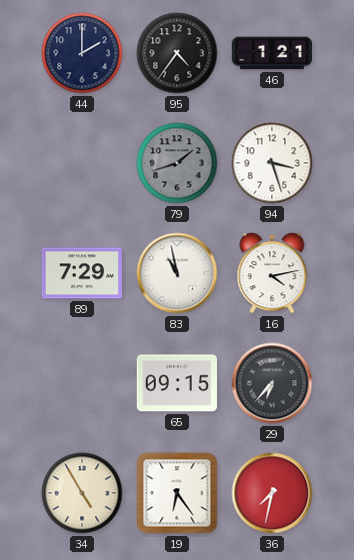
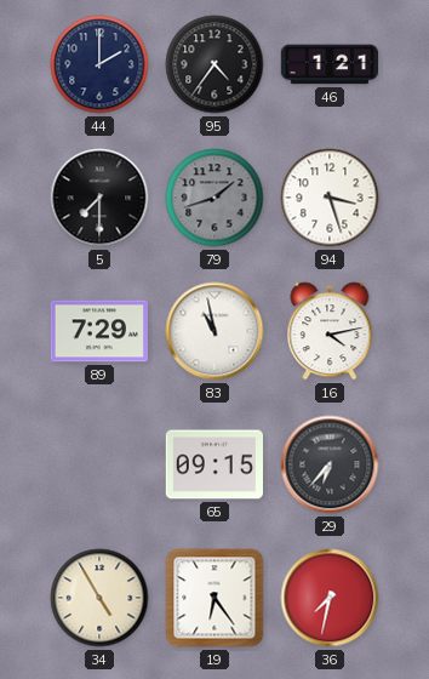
5: none -> 7:30 (99, 198)
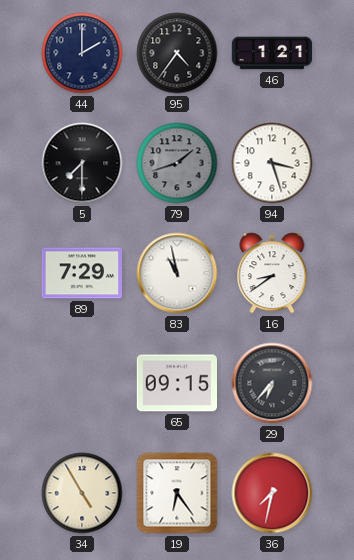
16: 4:13 -> 8:39 (272, 273)
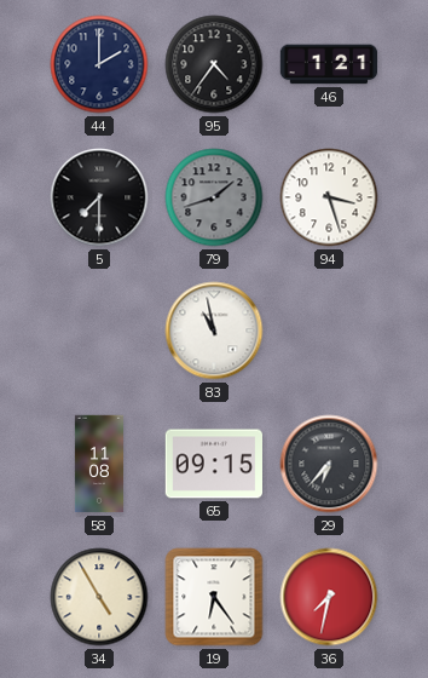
89: 7:29 -> none (81, 273)
16: 8:39 -> none (272, 273)
58: none -> 11:08 (99, 464)
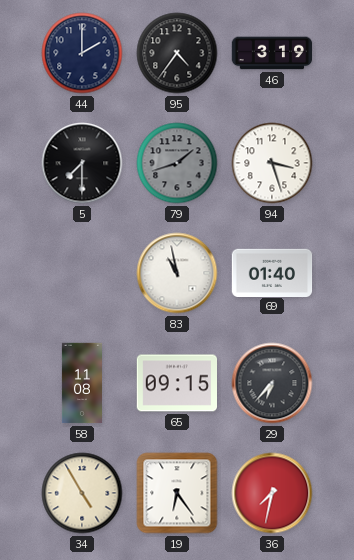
46: 1:21 -> 3:19 (272, 53)
69: none -> 01:40 (272, 272)
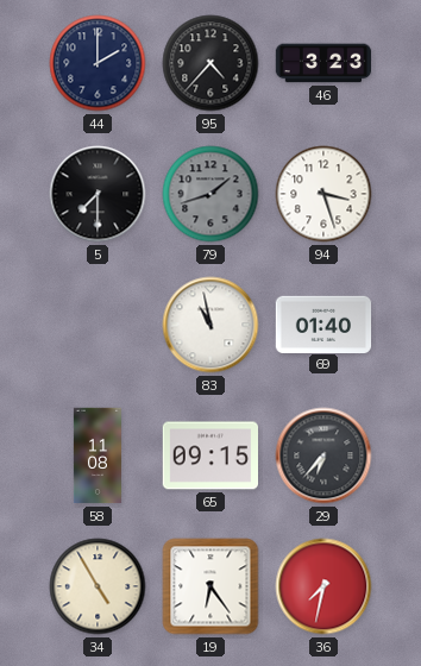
95: 4:36 -> 4:37 (211, 63)
46: 3:19 -> 3:23 (323, 63)
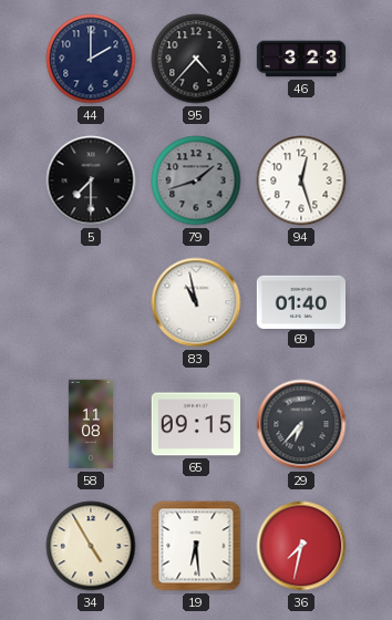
94: 3:27 -> 12:27 (301, 180)
19: 6:24 -> 6:29 (196, 546)
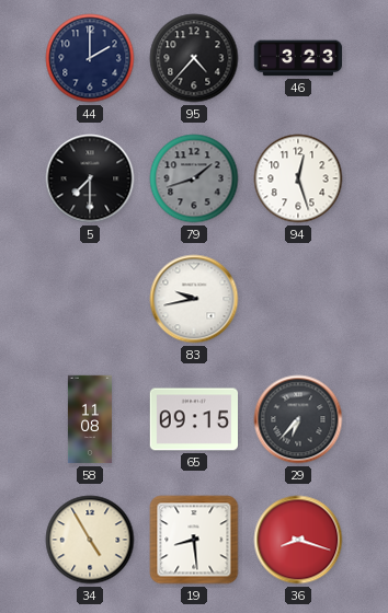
83: 10:58 -> 9:43 (194, 299)
69: 01:40 -> none (301, 301)
19: 6:29 -> 8:29 (194, 540)
36: 7:32 -> 8:18 (298, 540)
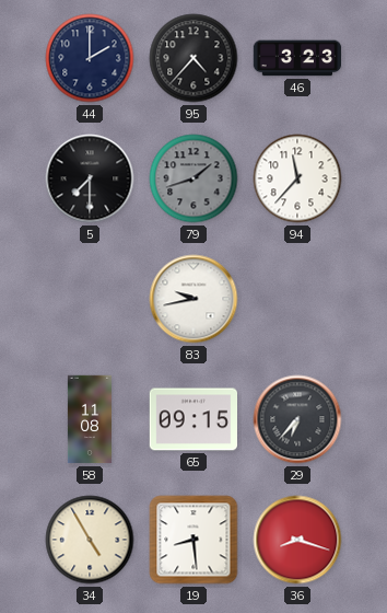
94: 12:27 -> 11:37 (297, 178)
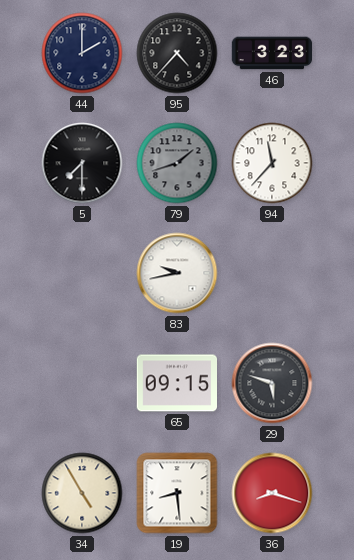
58: 11:08 -> none (90, 419)
29: 6:37 -> 5:48 (272, 383)
